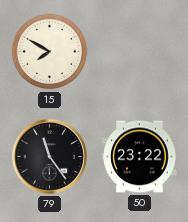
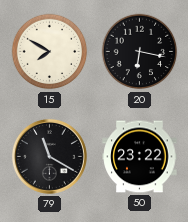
20: none -> 6:17 (140, 52)
79: 11:24 -> 11:20 (49, 156)
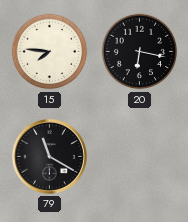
15: 7:50 -> 7:46 (50, 52)
50: 23:22 -> none (140, 157)
